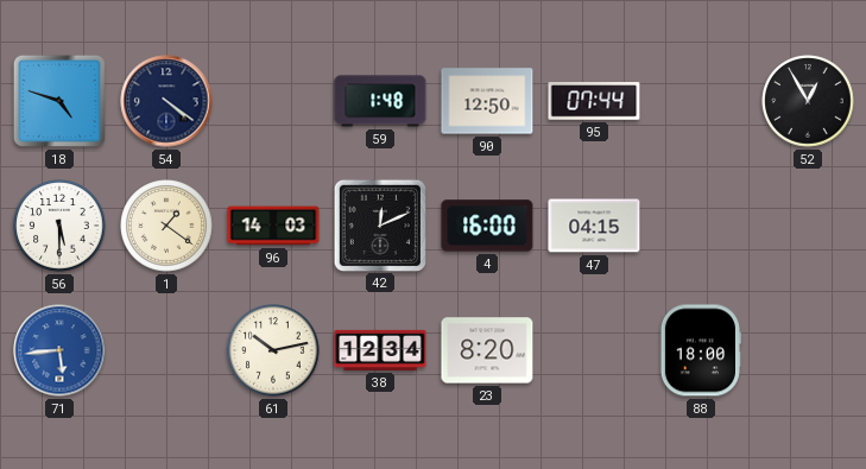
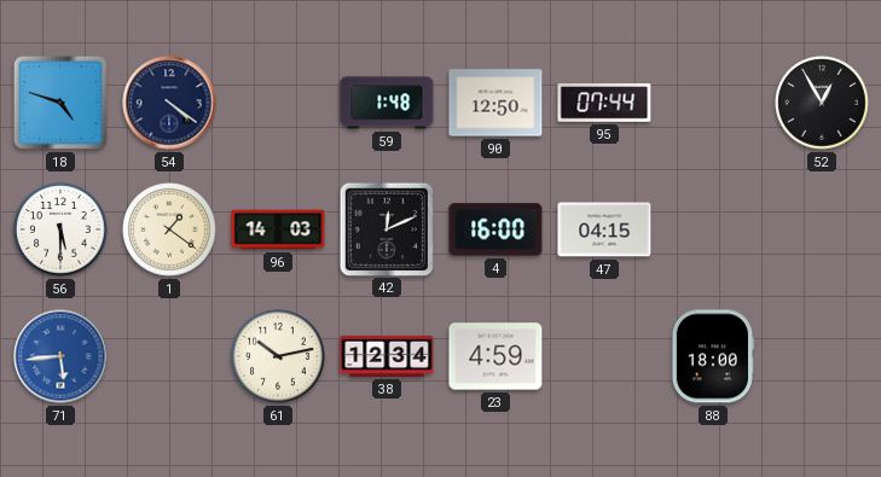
23: 8:20 -> 4:59 (495, 356)
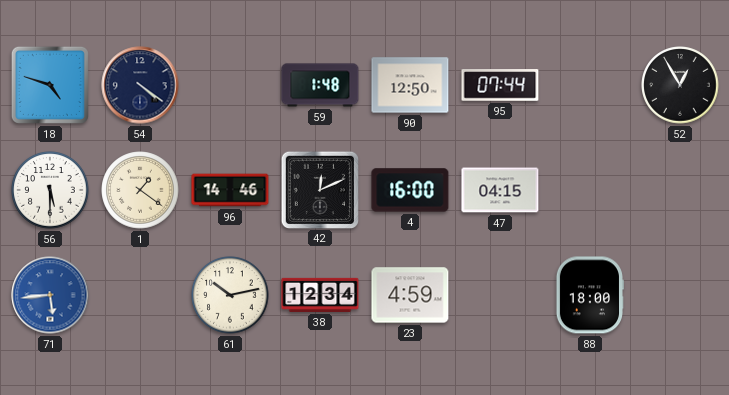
96: 14:03 -> 14:46 (230, 190)
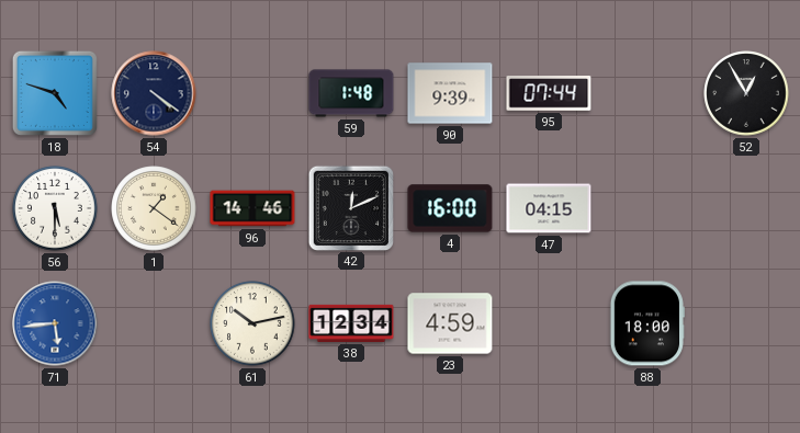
90: 12:50 -> 9:39 (450, 93)
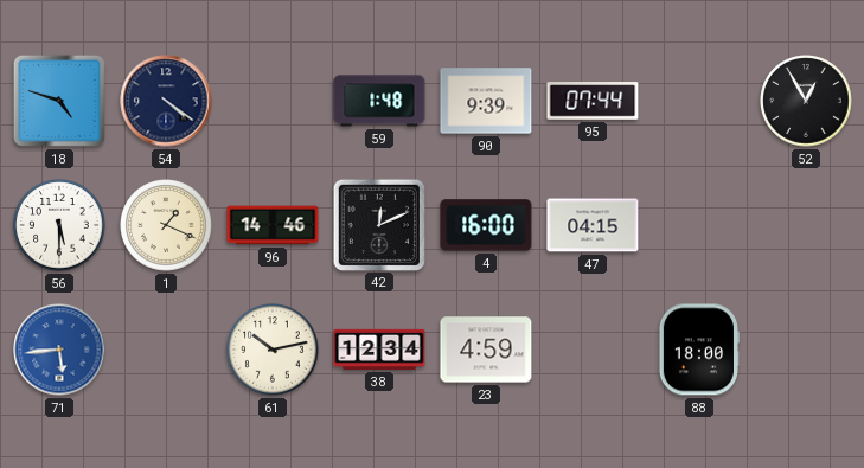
1: 1:21 -> 1:19 (166, 225)
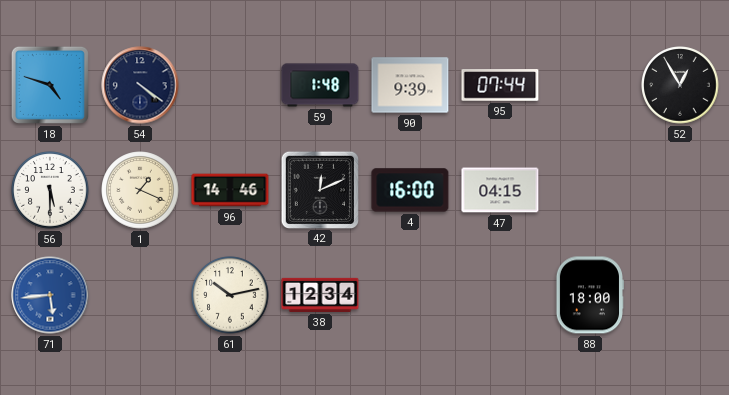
23: 4:59 -> none (486, 350)
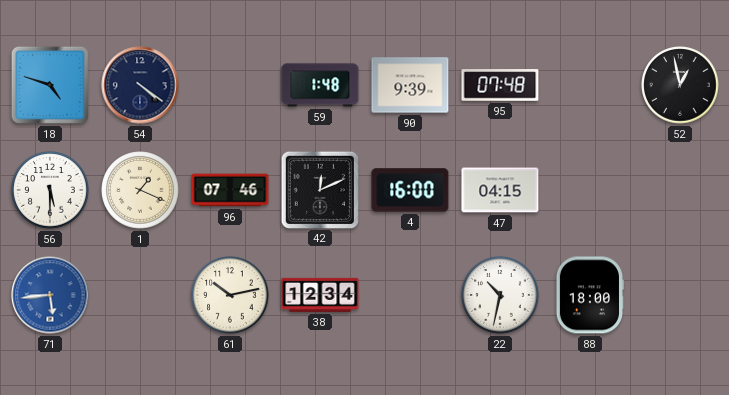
95: 07:44 -> 07:48 (500, 85)
52: 12:55 -> 12:58 (680, 85)
96: 14:46 -> 07:46 (230, 190)
22: none -> 10:32 (500, 295)
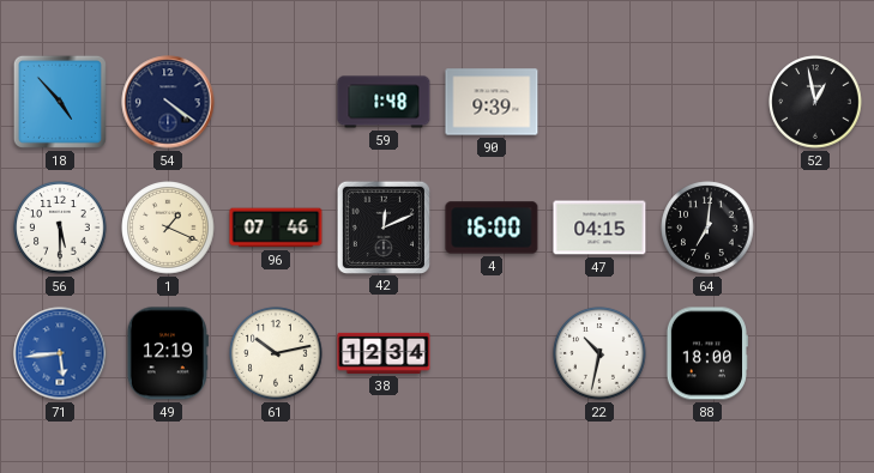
18: 4:48 -> 4:53 (60, 102)
95: 07:48 -> none (500, 85)
64: none -> 7:01 (707, 228)
49: none -> 12:19 (168, 353)
